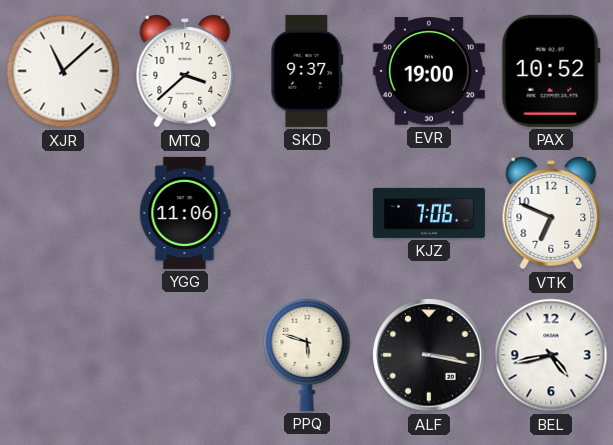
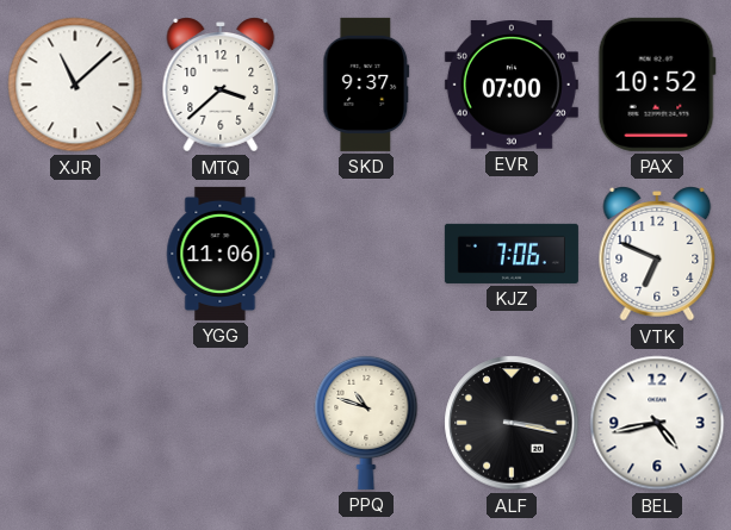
EVR: 19:00 -> 07:00 (512, 85)
PPQ: 5:48 -> 10:48 (366, 422)
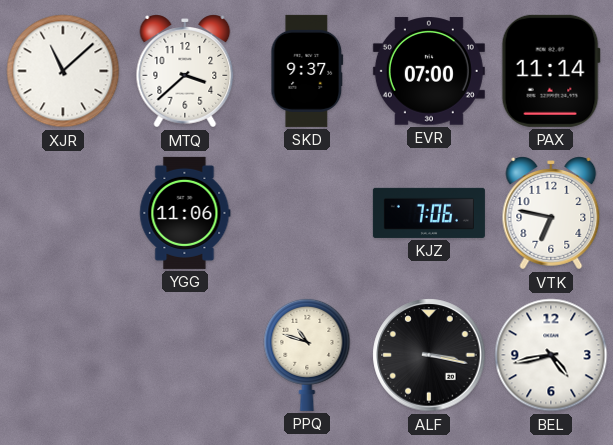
PAX: 10:52 -> 11:14 (551, 71)
VTK: 6:49 -> 6:47 (551, 213)
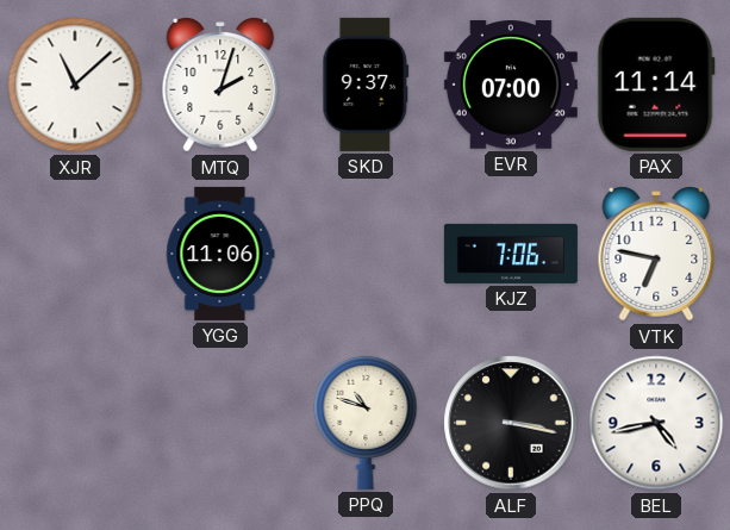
MTQ: 3:38 -> 2:03 (220, 85)
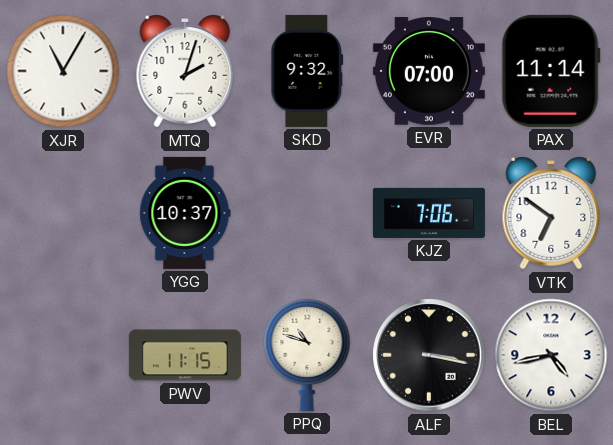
XJR: 11:08 -> 11:05 (63, 71)
SKD: 9:37 -> 9:32 (307, 71)
YGG: 11:06 -> 10:37 (185, 213)
VTK: 6:47 -> 6:51 (551, 213)
PWV: none -> 11:15 (185, 355)
